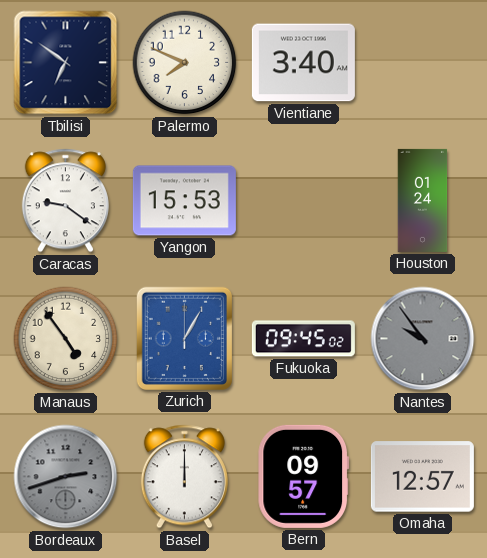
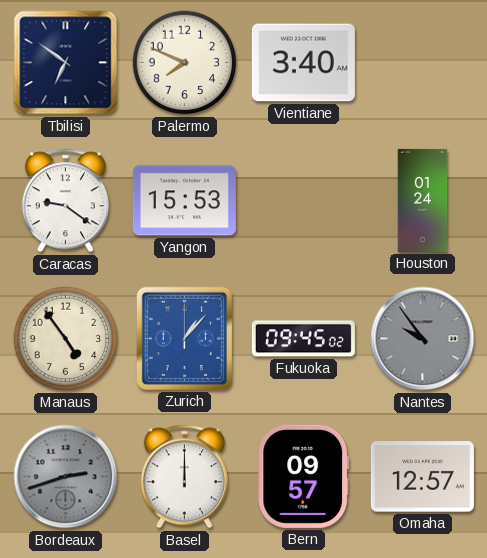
Zurich: 1:05 -> 1:07 (184, 338)
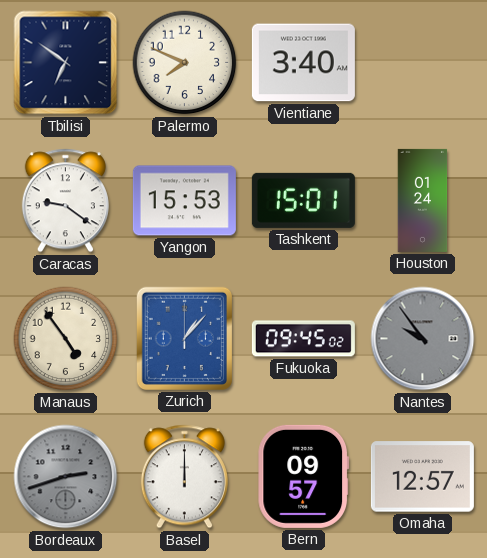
Tashkent: none -> 15:01 (303, 200)
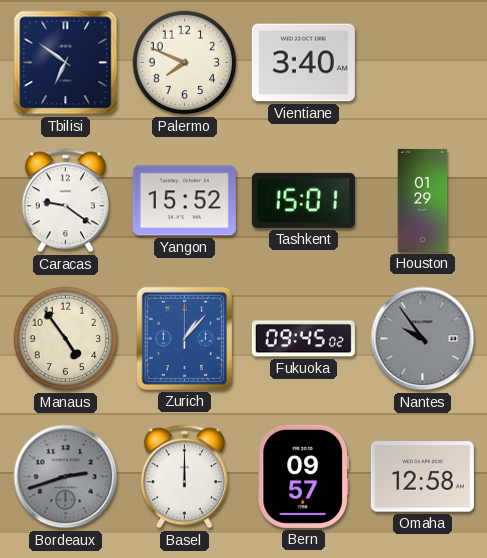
Yangon: 15:53 -> 15:52 (184, 201)
Houston: 01:24 -> 01:29 (423, 200)
Omaha: 12:57 -> 12:58 (422, 477)
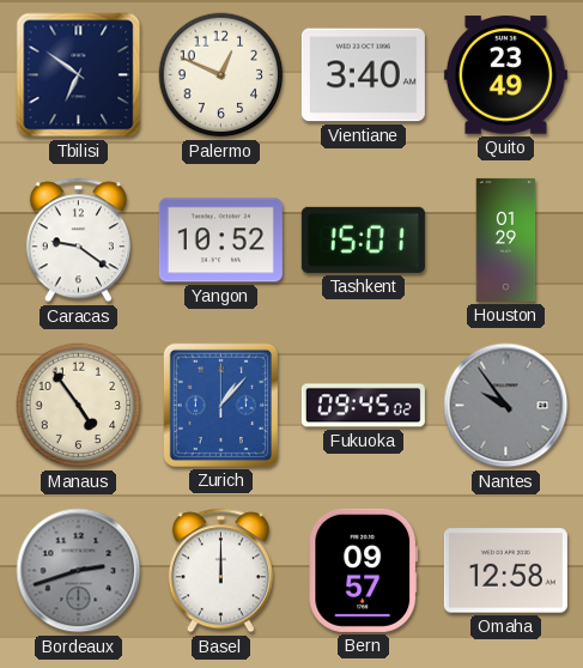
Palermo: 7:49 -> 12:49 (221, 75)
Quito: none -> 23:49 (505, 75)
Yangon: 15:52 -> 10:52 (220, 241)
